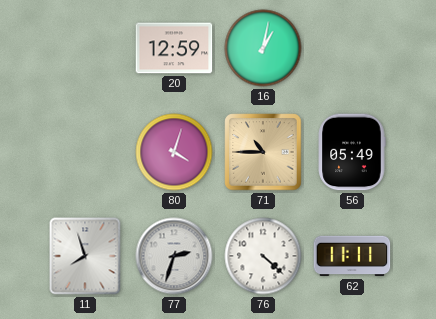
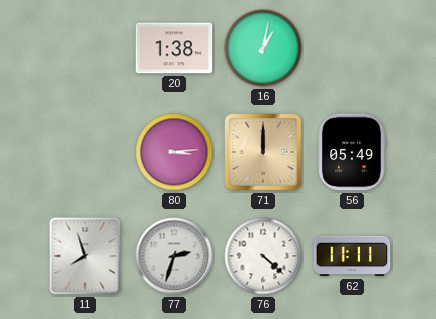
20: 12:59 -> 1:38 (174, 48)
80: 4:03 -> 3:14 (174, 152)
71: 10:45 -> 12:00 (263, 152)
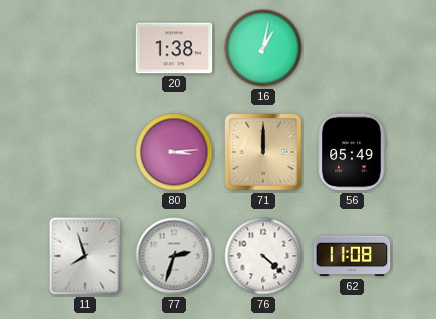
62: 11:11 -> 11:08 (352, 256)
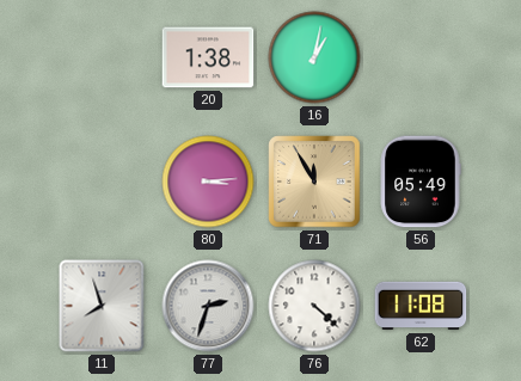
71: 12:00 -> 11:55 (314, 182)
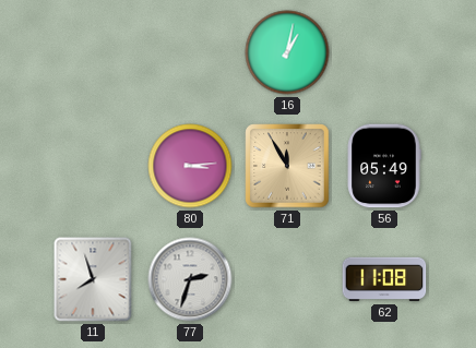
20: 1:38 -> none (208, 57)
76: 4:22 -> none (314, 306)
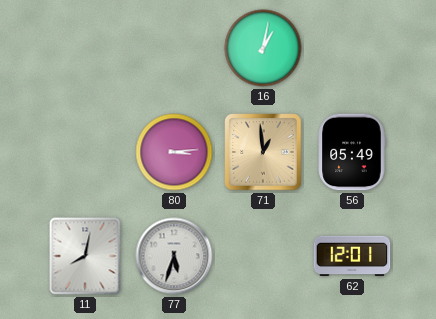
71: 11:55 -> 12:59 (263, 152)
11: 7:57 -> 8:02 (85, 256)
77: 2:33 -> 5:33 (174, 256)
62: 11:08 -> 12:01 (352, 256)
